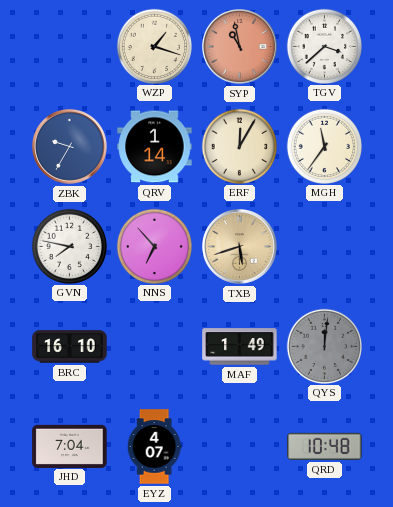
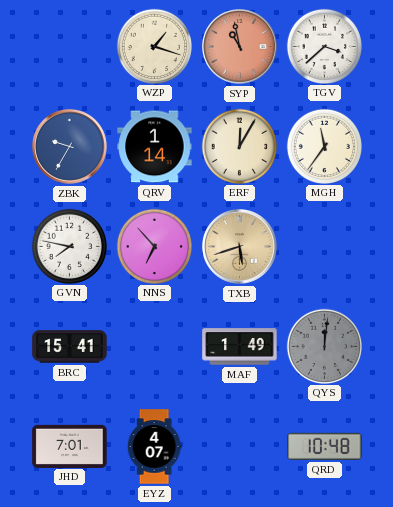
BRC: 16:10 -> 15:41 (70, 347)
JHD: 7:04 -> 7:01 (70, 446)
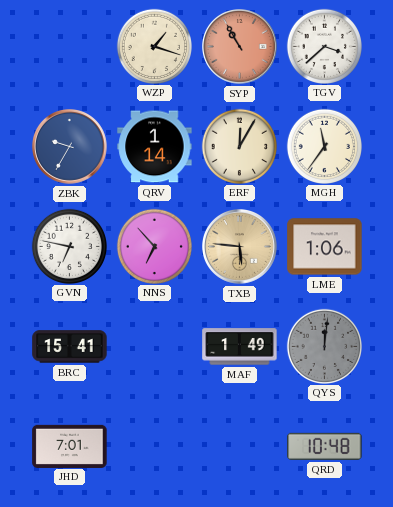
SYP: 10:58 -> 10:55 (240, 47)
GVN: 7:47 -> 6:47 (69, 246)
TXB: 5:42 -> 5:46 (240, 247)
LME: none -> 1:06 (325, 247)
EYZ: 4:07 -> none (154, 447)
